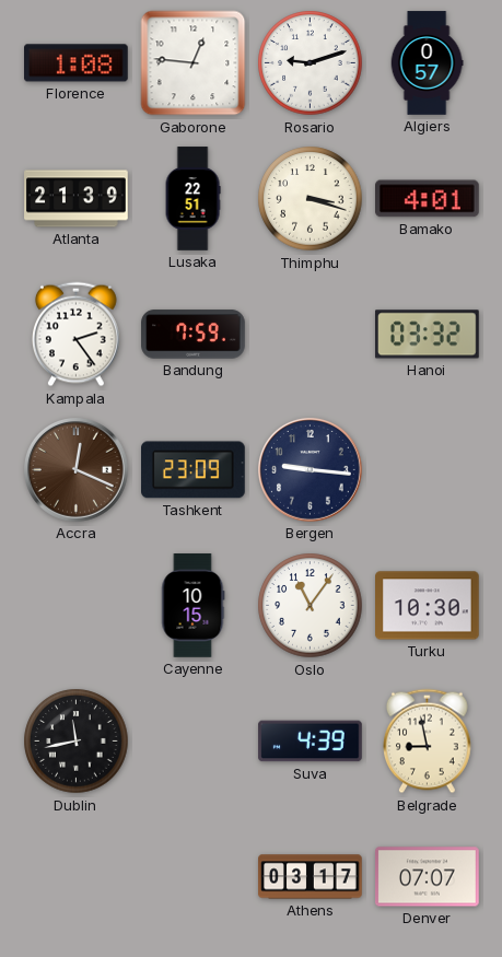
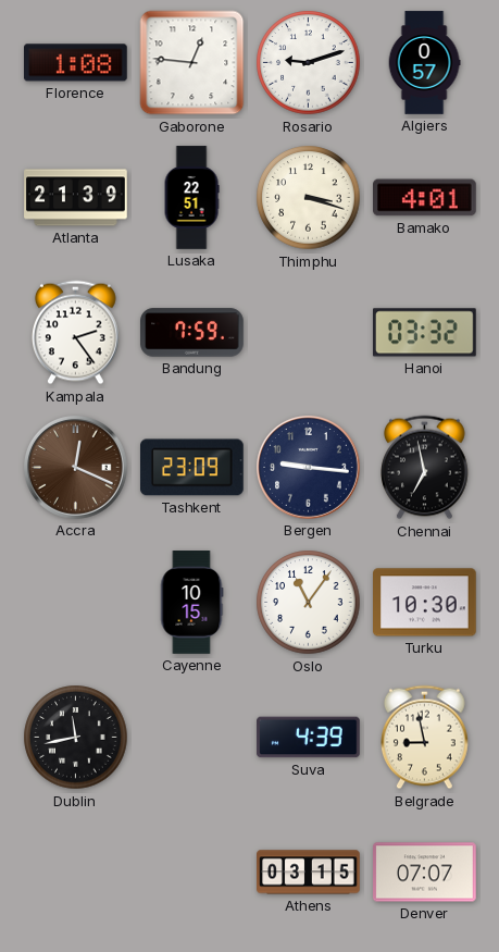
Chennai: none -> 6:58 (425, 468)
Athens: 03:17 -> 03:15 (309, 873)
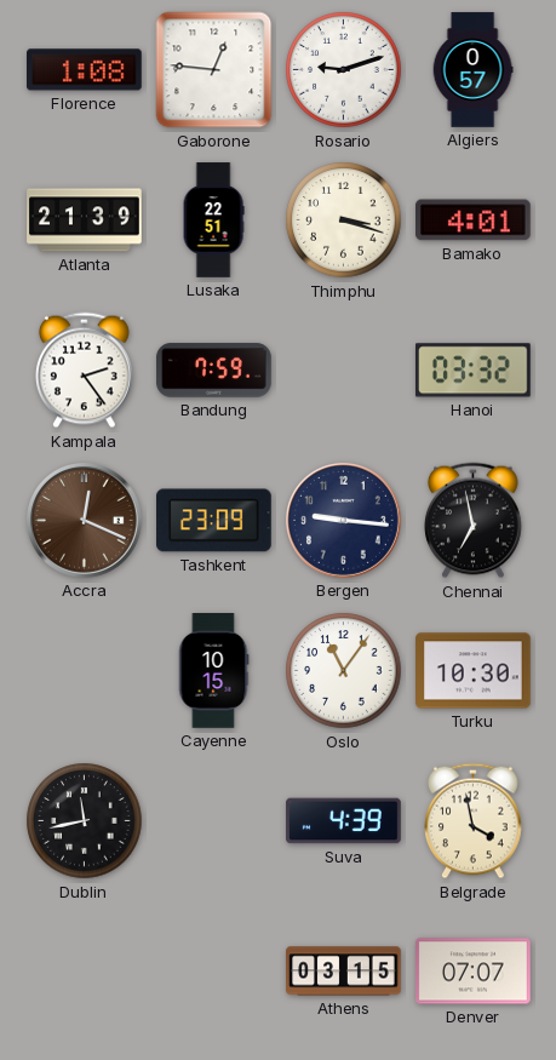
Belgrade: 8:58 -> 3:58 (474, 821)
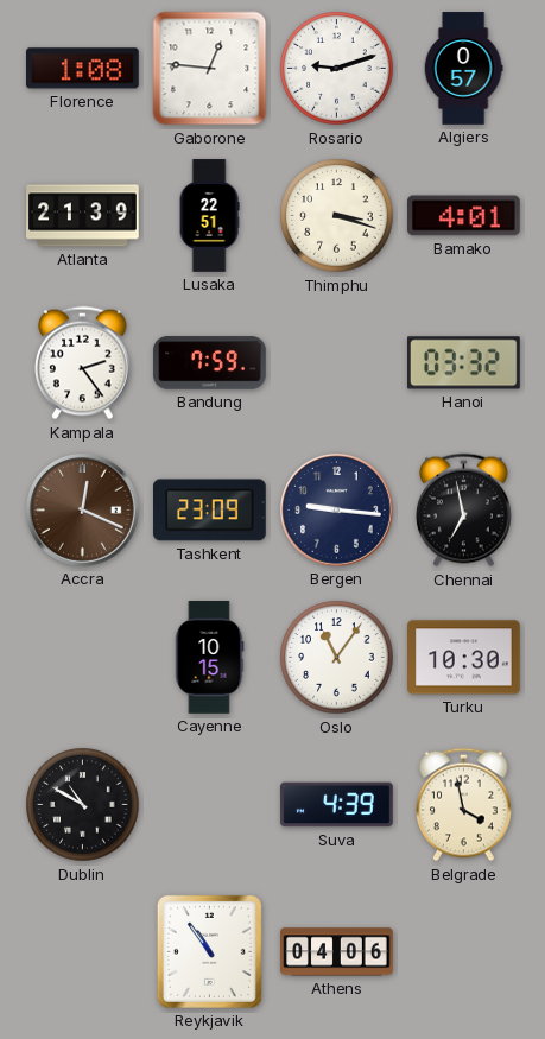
Dublin: 11:43 -> 10:50 (83, 805)
Reykjavik: none -> 10:54 (209, 951)
Athens: 03:15 -> 04:06 (337, 952)
Denver: 07:07 -> none (474, 972)
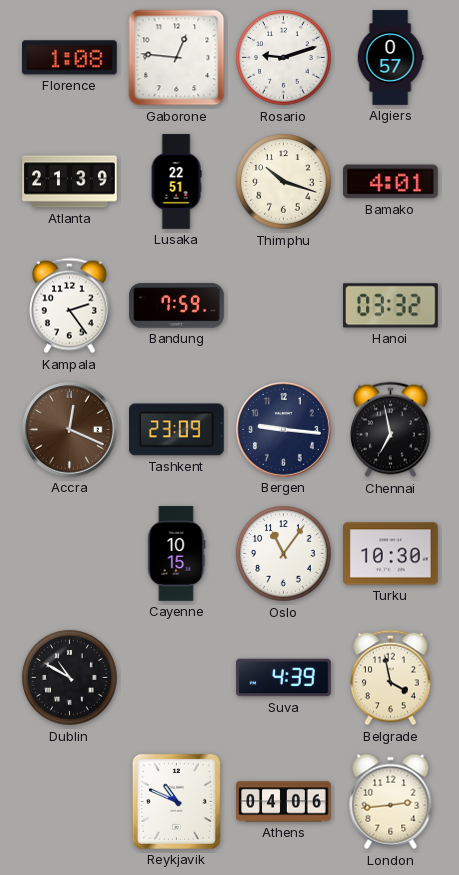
Thimphu: 3:18 -> 10:18 (284, 182)
Reykjavik: 10:54 -> 10:49 (176, 801)
London: none -> 2:44 (391, 802)
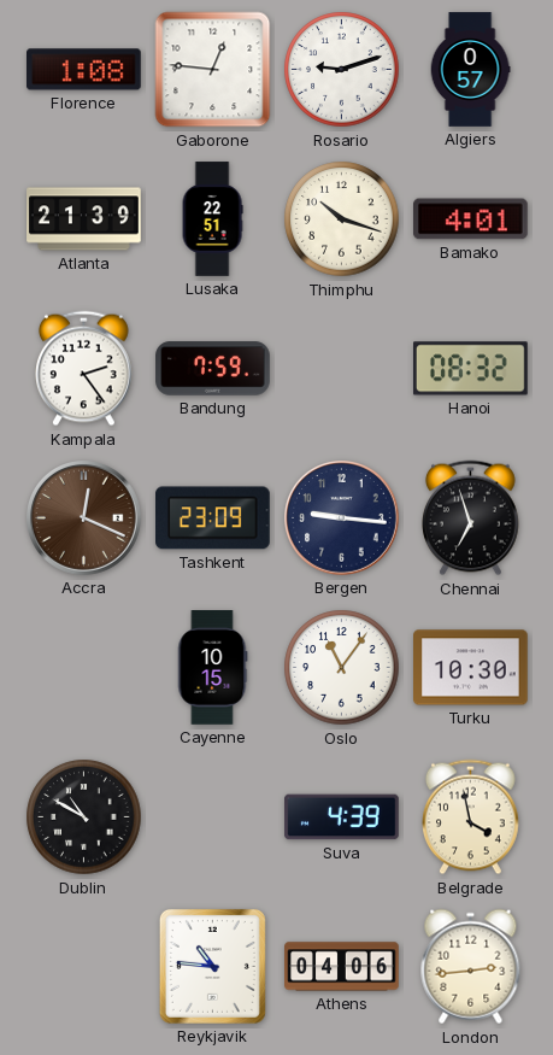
Hanoi: 03:32 -> 08:32 (471, 369)
Chennai: 6:58 -> 6:57 (471, 518)
Reykjavik: 10:49 -> 10:46 (212, 966)
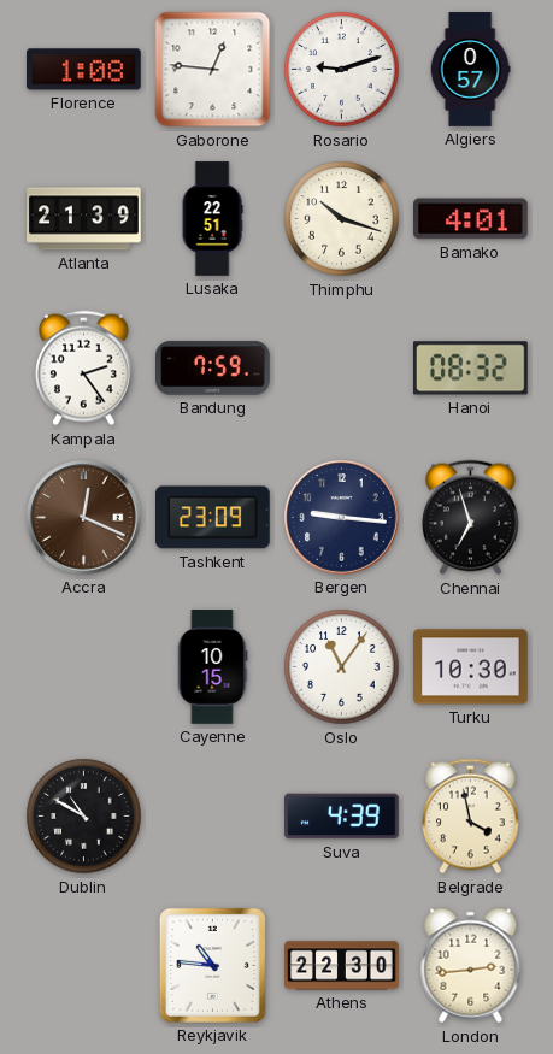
Athens: 04:06 -> 22:30 (342, 966)
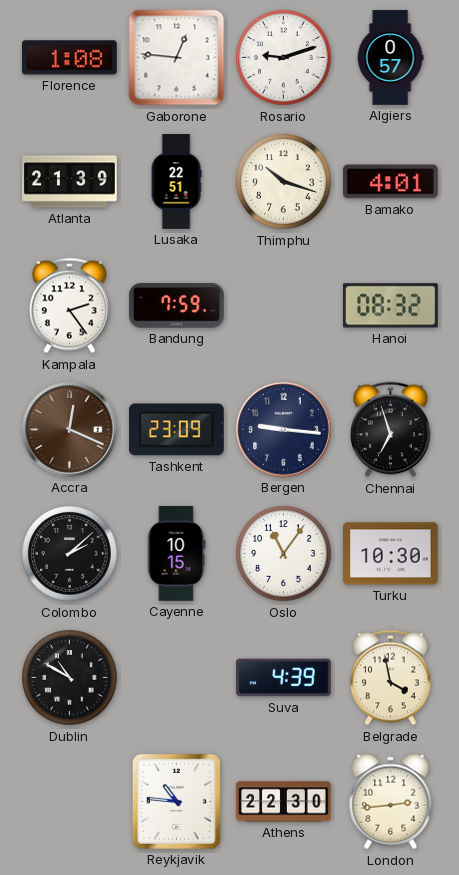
Colombo: none -> 2:08 (70, 554)
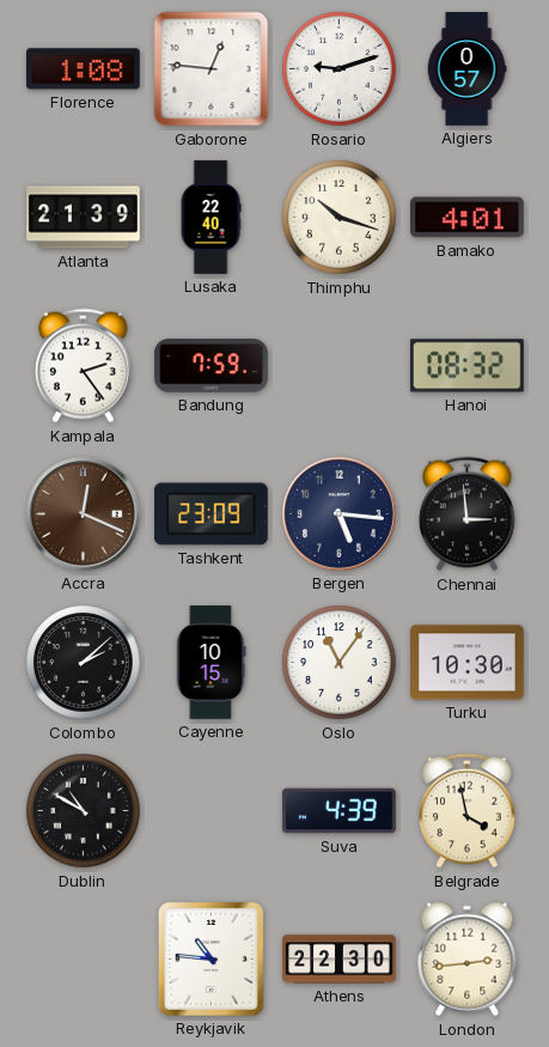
Lusaka: 22:51 -> 22:40 (211, 218)
Bergen: 9:16 -> 5:16 (340, 515)
Chennai: 6:57 -> 2:59 (468, 515)
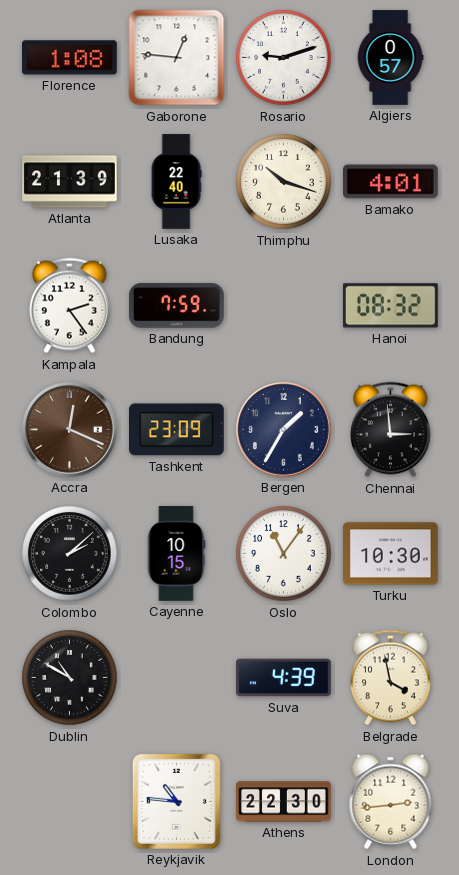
Bergen: 5:16 -> 1:35 (284, 430)
